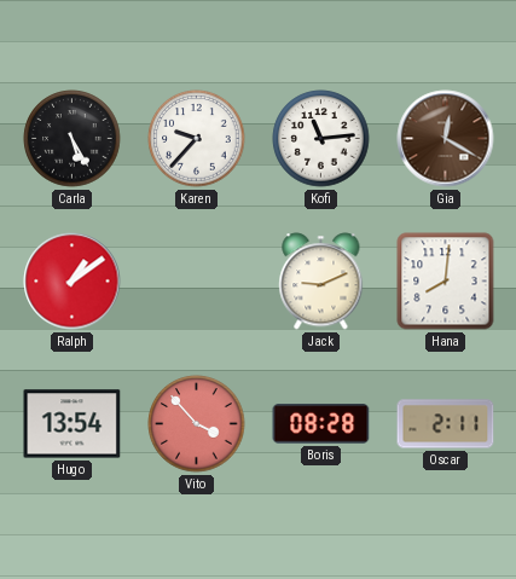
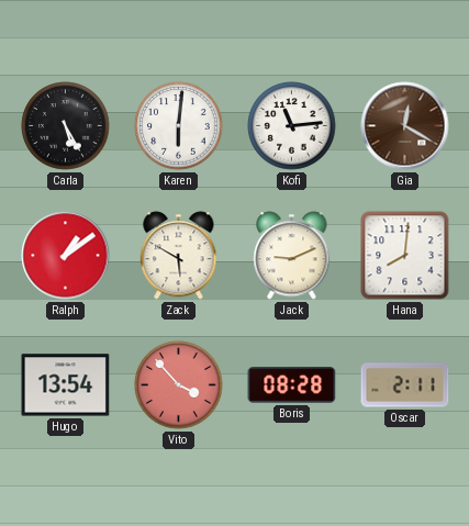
Karen: 9:37 -> 6:01 (179, 126)
Zack: none -> 5:50 (179, 256)
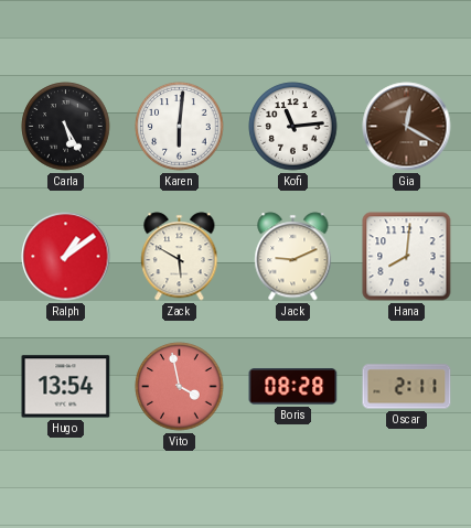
Vito: 3:53 -> 3:58 (180, 387)
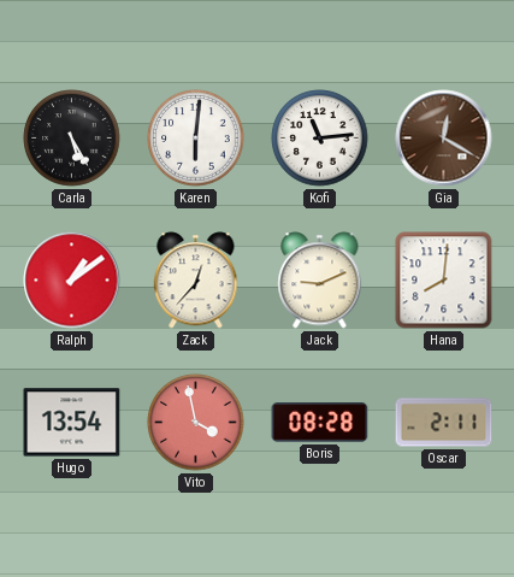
Zack: 5:50 -> 12:37 (196, 281)
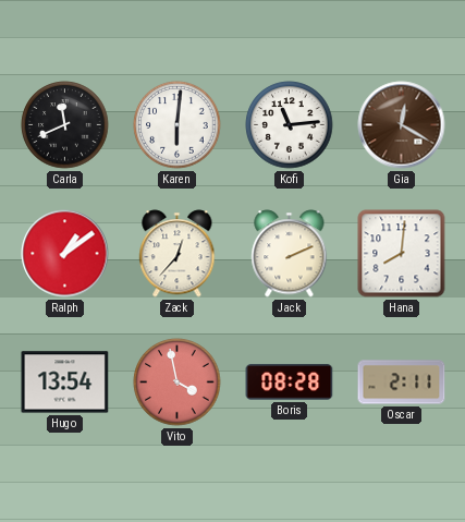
Carla: 5:25 -> 11:41 (65, 125)
Jack: 9:11 -> 2:11 (290, 254)
